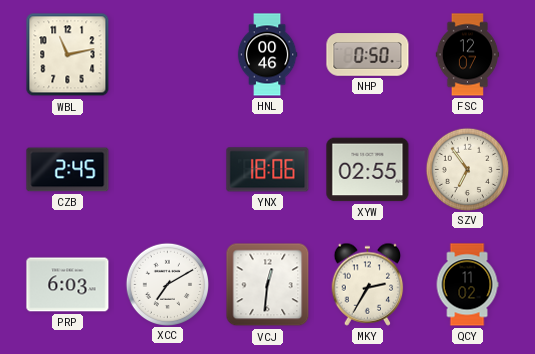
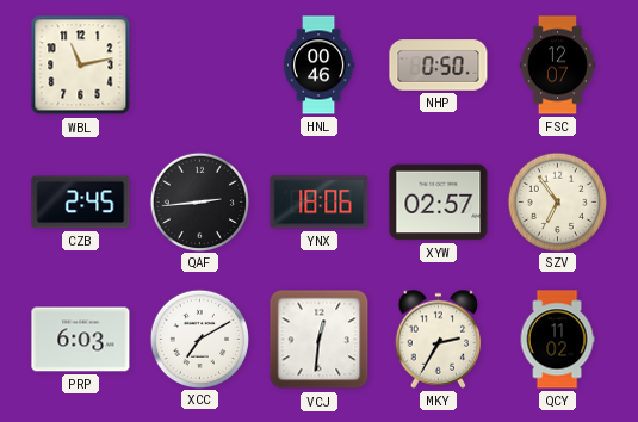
QAF: none -> 2:44 (199, 201)
XYW: 02:55 -> 02:57 (439, 203)
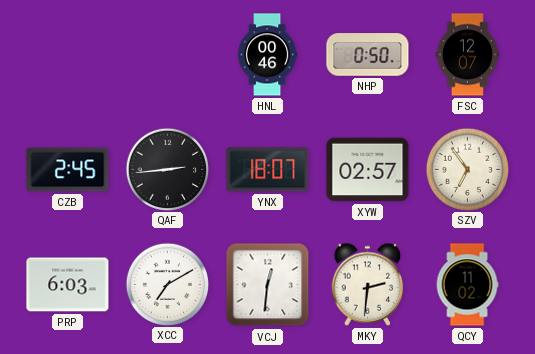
WBL: 11:13 -> none (81, 66)
YNX: 18:06 -> 18:07 (268, 170)
MKY: 2:35 -> 2:31 (368, 284)
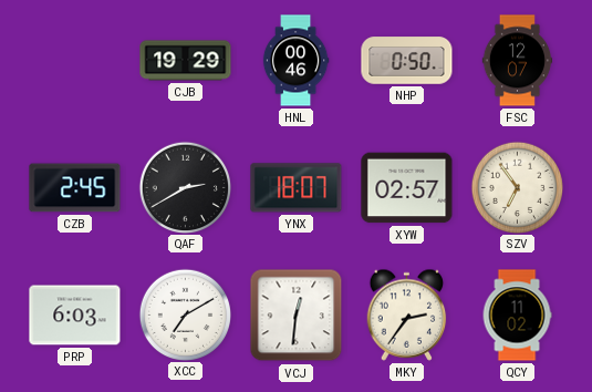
CJB: none -> 19:29 (186, 61)
QAF: 2:44 -> 2:40 (185, 187)
MKY: 2:31 -> 2:36 (407, 314)
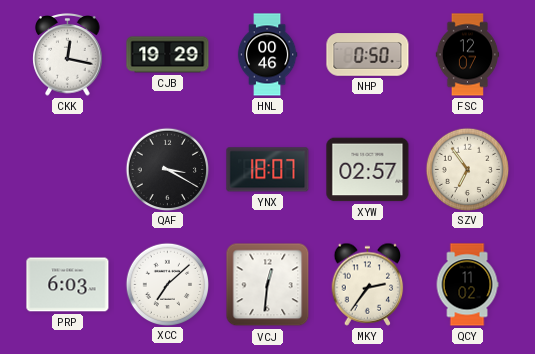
CKK: none -> 12:17 (68, 55)
CZB: 2:45 -> none (75, 188)
QAF: 2:40 -> 3:20 (167, 169)
XCC: 7:10 -> 7:08 (167, 284)
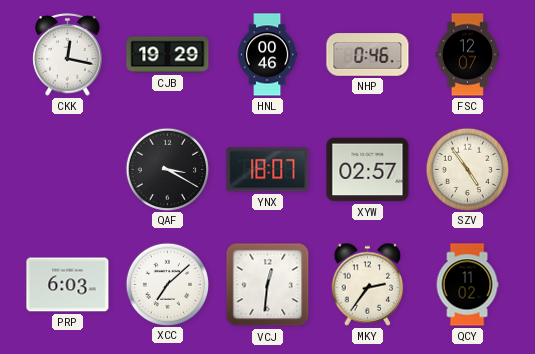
NHP: 0:50 -> 0:46 (368, 55)
SZV: 6:54 -> 4:54 (467, 169)
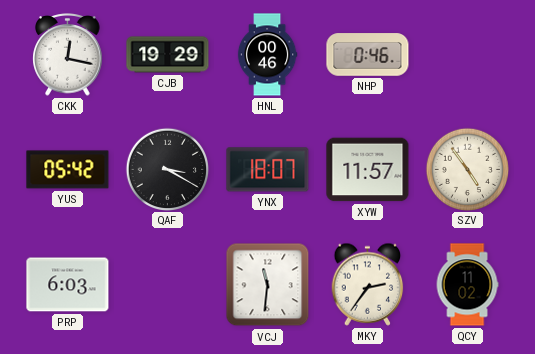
FSC: 12:07 -> none (468, 55)
YUS: none -> 05:42 (68, 170)
XYW: 02:57 -> 11:57 (368, 170)
XCC: 7:08 -> none (167, 284)
VCJ: 12:31 -> 11:31 (268, 285)
